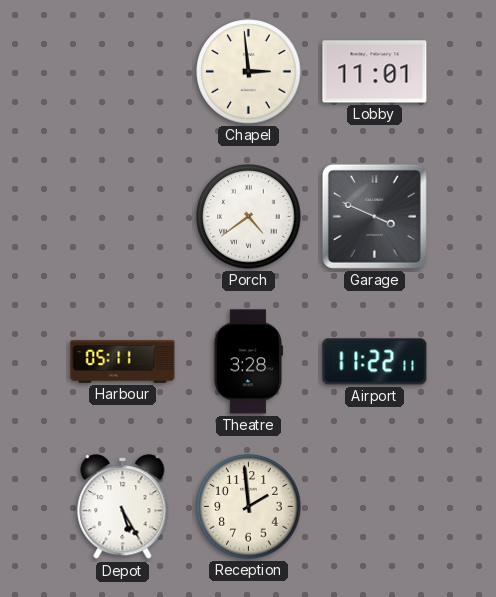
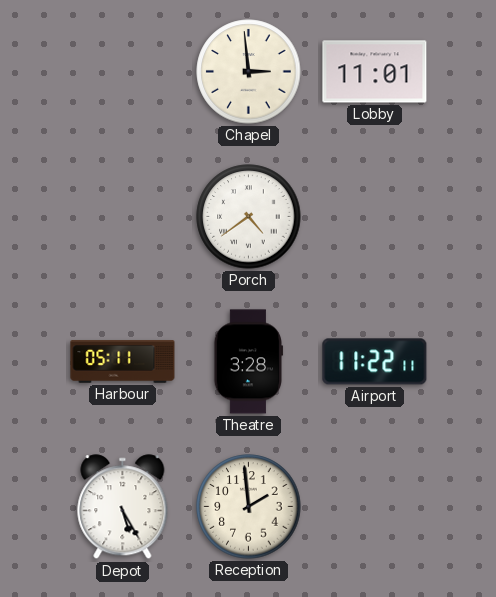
Garage: 3:49 -> none (374, 216)
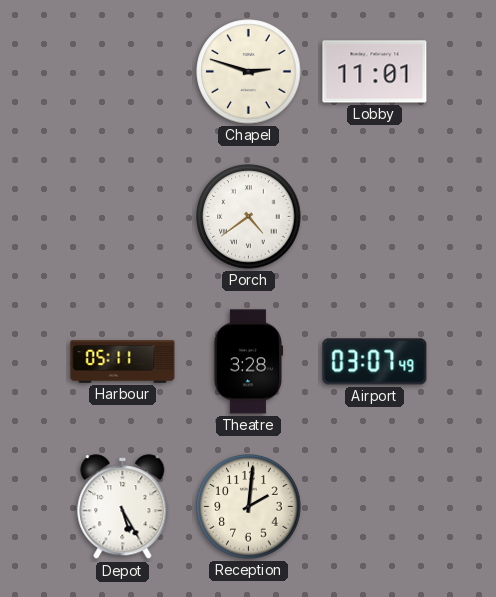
Chapel: 2:59 -> 2:48 (249, 72)
Airport: 11:22 -> 03:07 (375, 362)
Reception: 1:59 -> 2:01 (249, 507)
